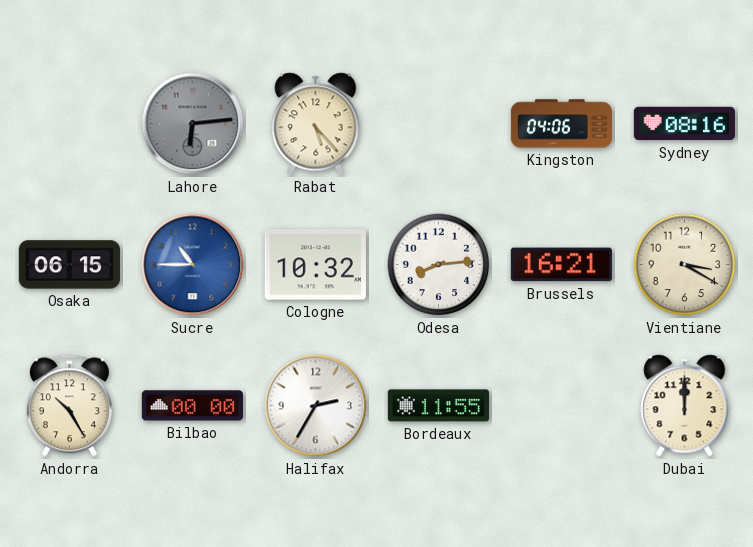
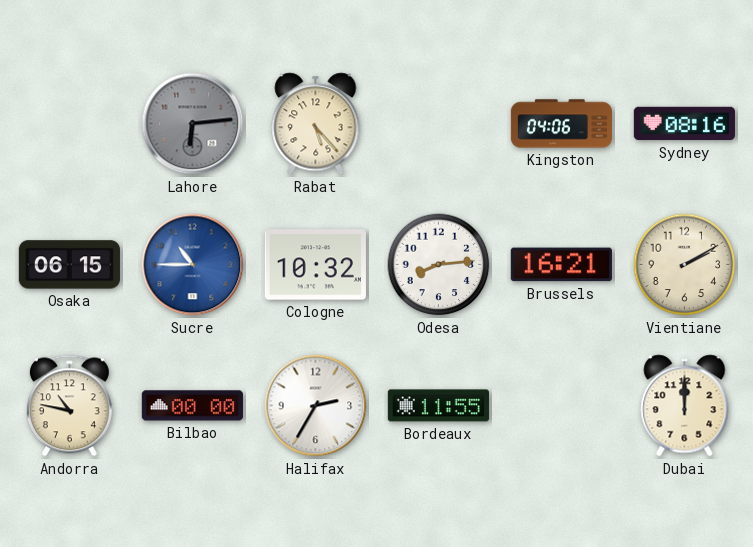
Vientiane: 3:20 -> 2:10 (685, 265)
Andorra: 10:25 -> 10:47 (69, 406)
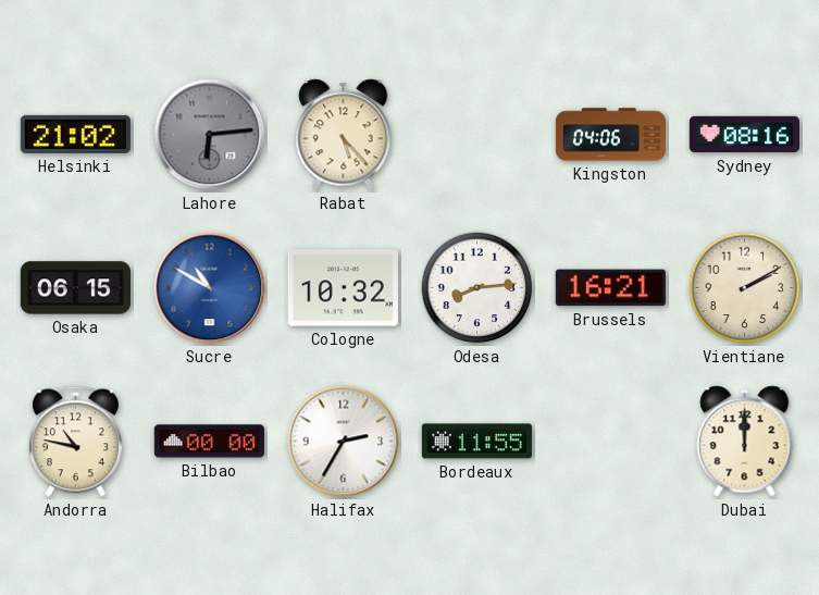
Helsinki: none -> 21:02 (75, 134)
Sucre: 10:45 -> 10:50 (210, 288)
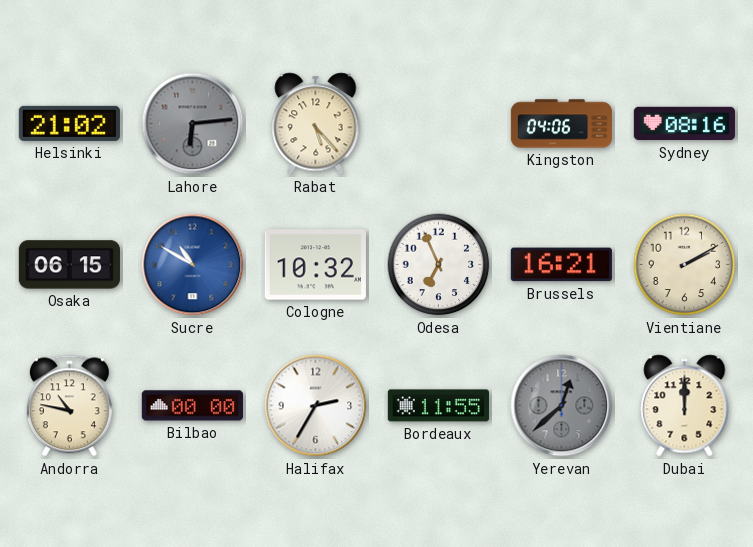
Odesa: 8:14 -> 6:56 (439, 265)
Yerevan: none -> 12:38 (562, 406)
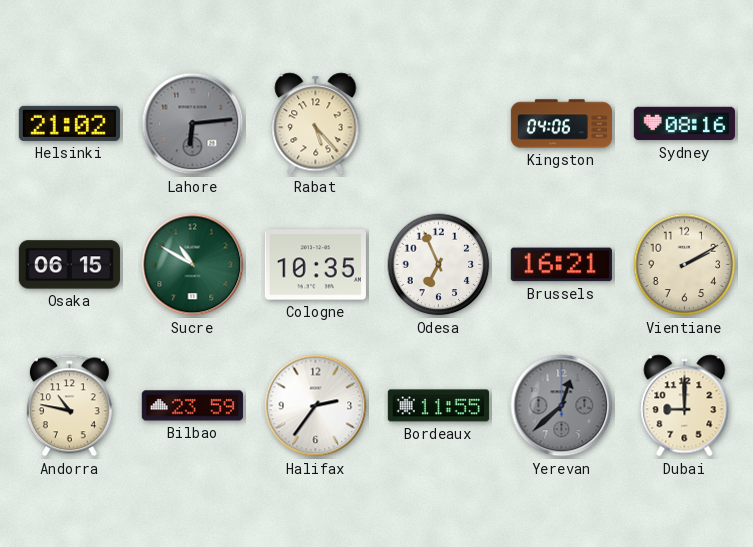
Sucre dial: blue -> green (193, 265)
Cologne: 10:32 -> 10:35 (315, 265)
Bilbao: 00:00 -> 23:59 (192, 406)
Halifax: 2:35 -> 2:36 (316, 406)
Dubai: 12:00 -> 9:00 (685, 406)
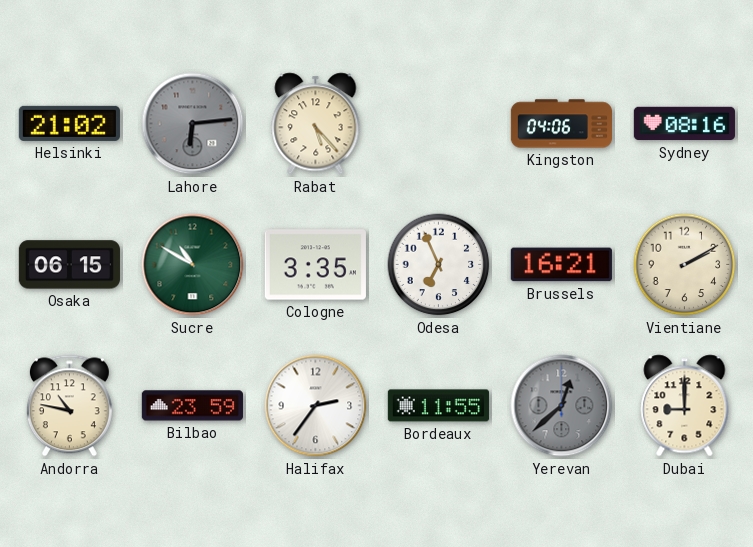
Cologne: 10:35 -> 3:35 (315, 265)
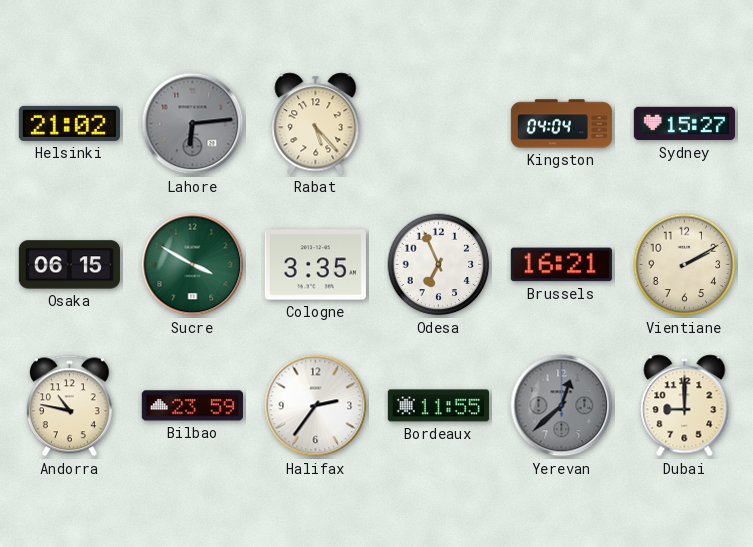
Kingston: 04:06 -> 04:04 (561, 124)
Sydney: 08:16 -> 15:27 (684, 124)
Sucre: 10:50 -> 3:50 (193, 265)
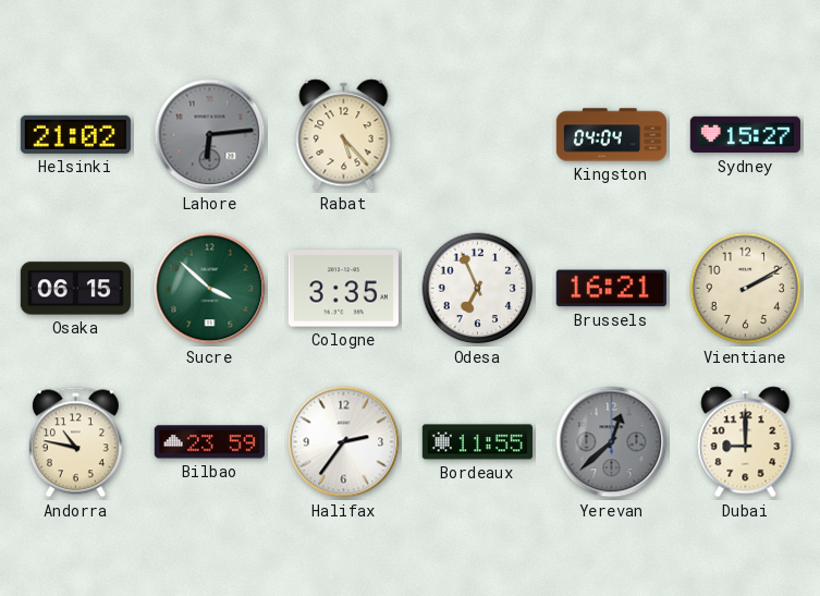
Sucre: 3:50 -> 3:52 (210, 289)
